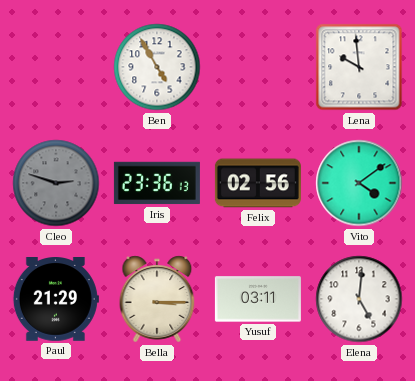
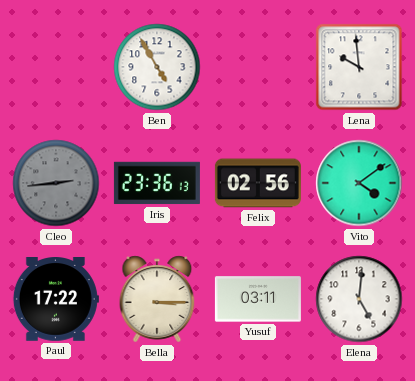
Cleo: 2:48 -> 2:44 (56, 183)
Paul: 21:29 -> 17:22 (56, 300)
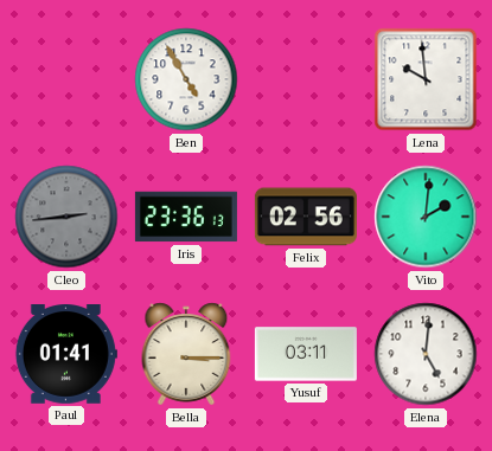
Vito: 4:09 -> 2:01 (426, 217)
Paul: 17:22 -> 01:41 (66, 355)
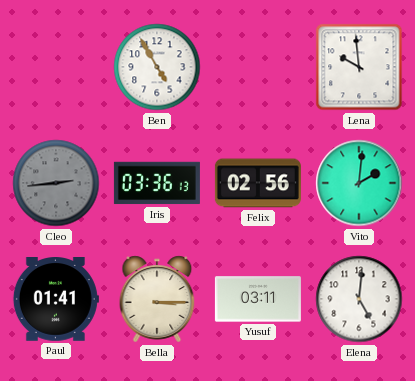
Iris: 23:36 -> 03:36 (157, 183)
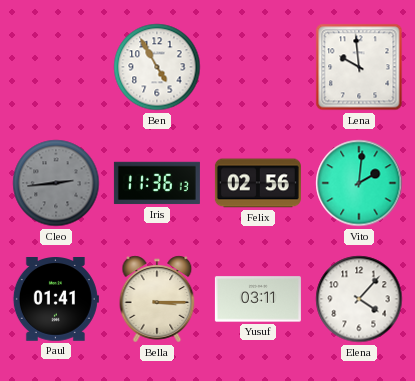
Iris: 03:36 -> 11:36 (157, 183)
Elena: 5:01 -> 4:07 (359, 299)
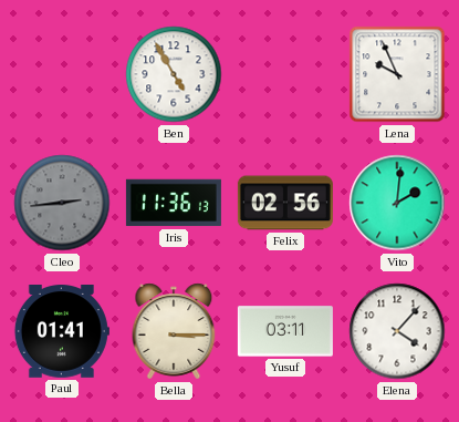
Lena: 9:59 -> 9:56 (397, 74)
